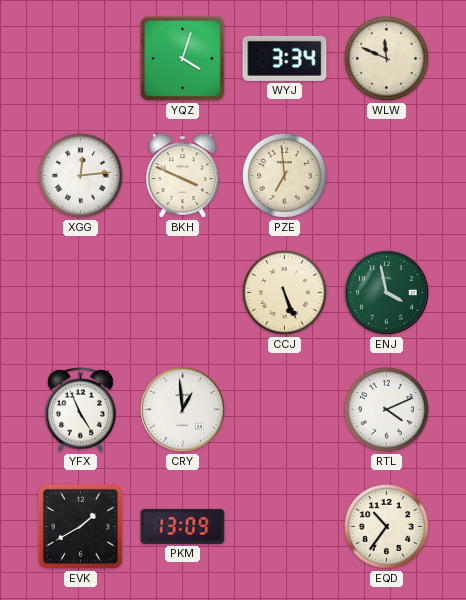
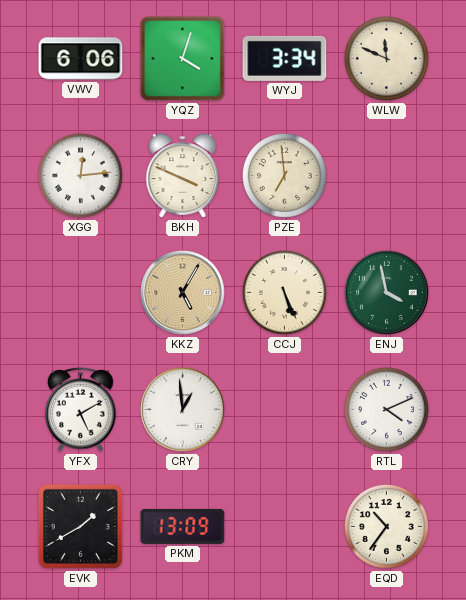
VWV: none -> 6:06 (81, 59)
KKZ: none -> 5:05 (183, 293)
YFX: 4:56 -> 5:10 (81, 409)
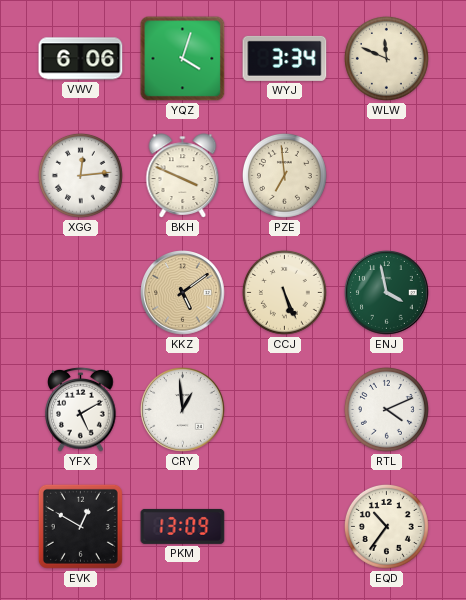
KKZ: 5:05 -> 5:09 (183, 293)
EVK: 1:40 -> 12:50 (80, 526)
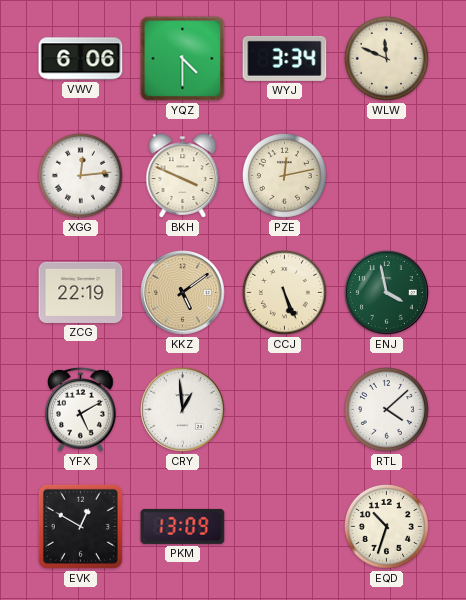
YQZ: 4:03 -> 4:30 (183, 59)
PZE: 6:59 -> 12:13 (284, 175)
ZCG: none -> 22:19 (81, 292)
RTL: 4:11 -> 4:08 (386, 409)
EQD: 10:36 -> 10:33 (386, 526)
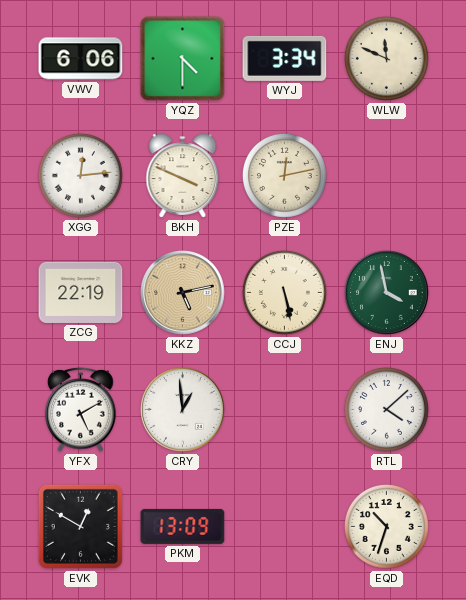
KKZ: 5:09 -> 5:13 (183, 293)
CCJ: 5:26 -> 5:28 (284, 292)
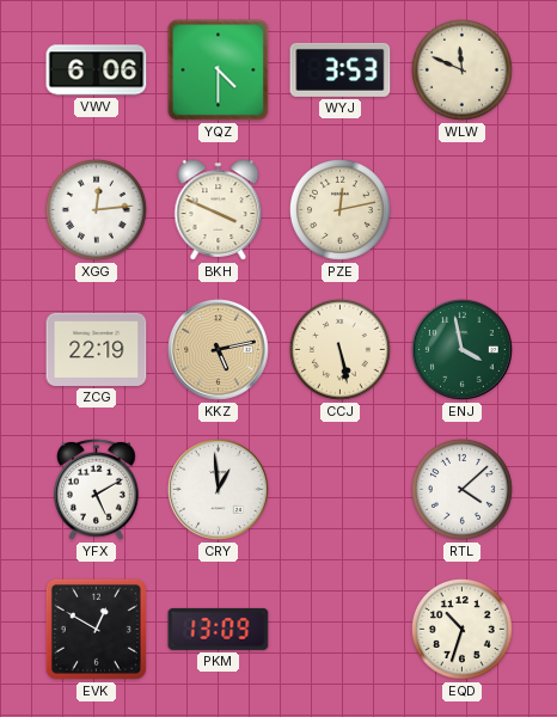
WYJ: 3:34 -> 3:53 (341, 69)
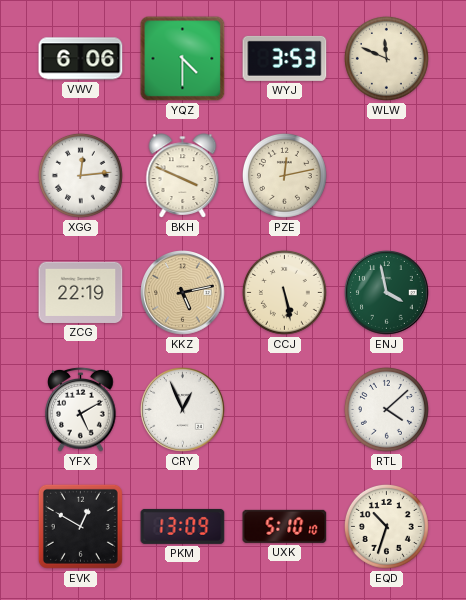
CRY: 12:59 -> 12:56 (183, 410)
UXK: none -> 5:10 (285, 526)
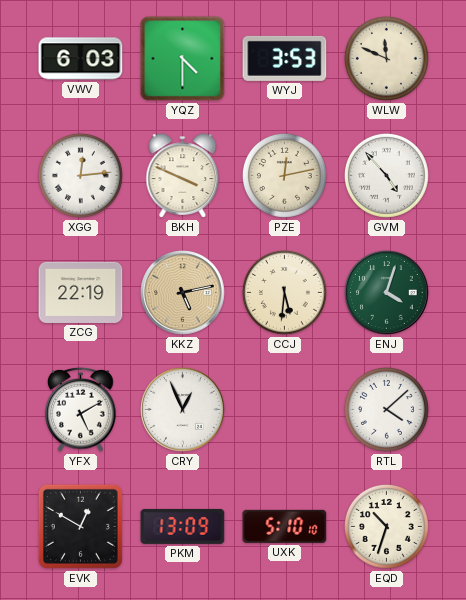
VWV: 6:06 -> 6:03 (81, 59)
GVM: none -> 4:53 (386, 175)
CCJ: 5:28 -> 5:31 (284, 292)
ENJ: 3:58 -> 4:03 (387, 293)
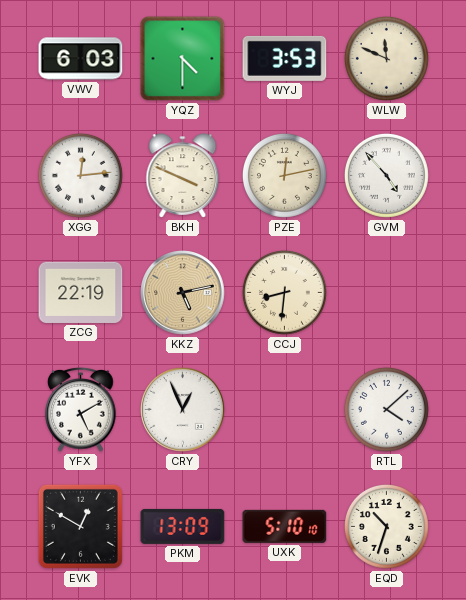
CCJ: 5:31 -> 8:31 (284, 292)
ENJ: 4:03 -> none (387, 293)
